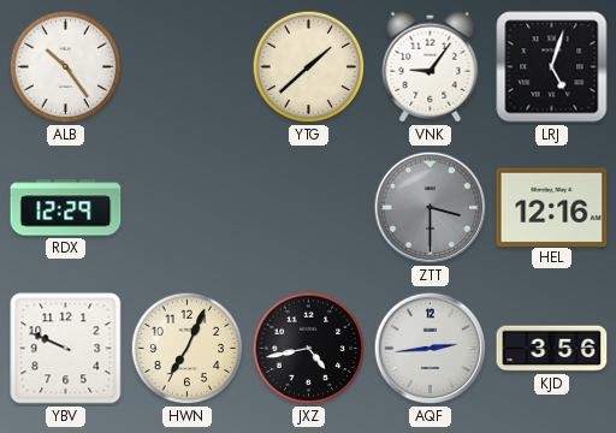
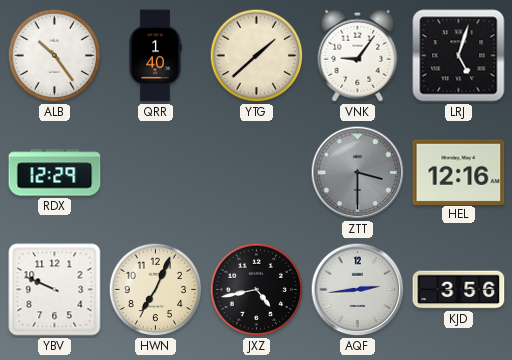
QRR: none -> 1:40 (155, 56)
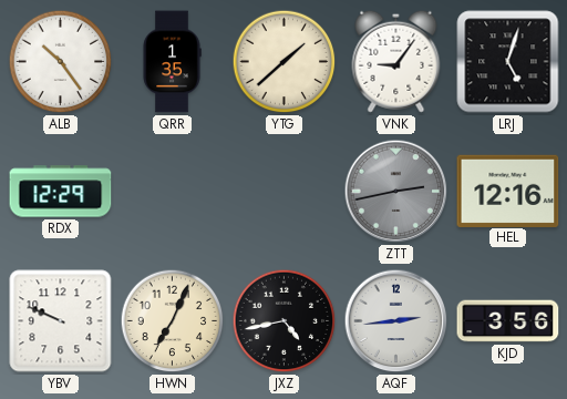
QRR: 1:40 -> 1:35 (172, 62)
ZTT: 3:30 -> 2:43 (396, 192)
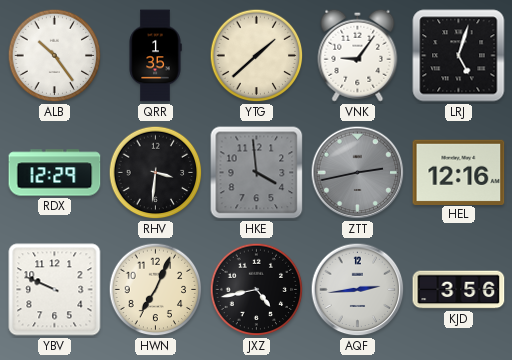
RHV: none -> 3:31 (156, 173)
HKE: none -> 3:59 (257, 173)
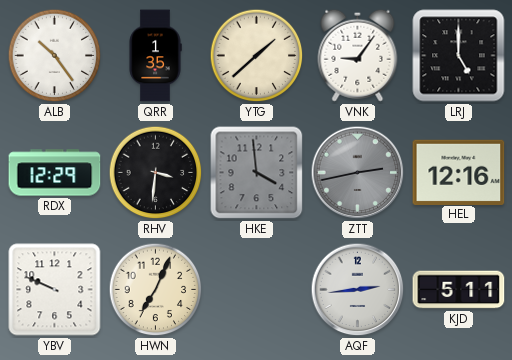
LRJ: 5:03 -> 5:00 (459, 56)
JXZ: 4:43 -> none (257, 290)
KJD: 3:56 -> 5:11 (459, 290)
